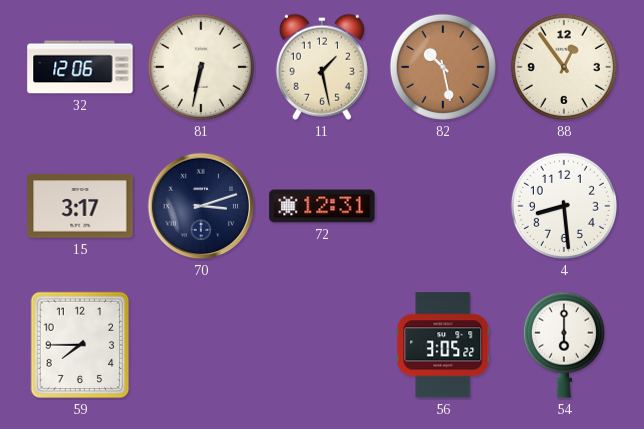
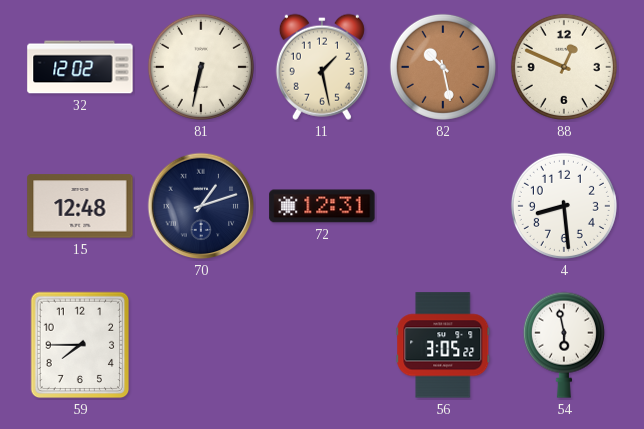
32: 12:06 -> 12:02 (80, 67)
88: 12:54 -> 12:49 (564, 67)
15: 3:17 -> 12:48 (80, 206)
70: 3:12 -> 1:12 (201, 206)
54: 6:00 -> 5:58 (564, 345)
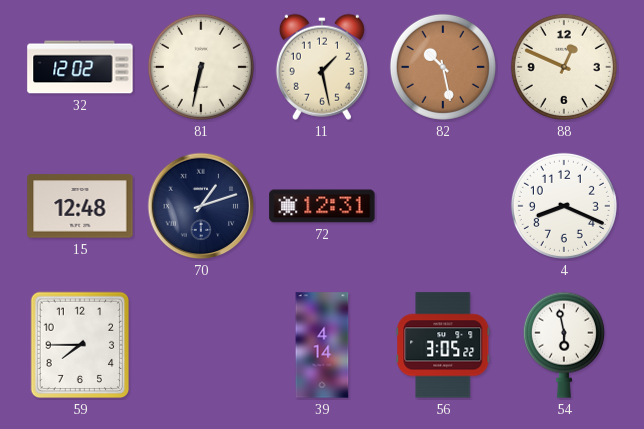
4: 8:29 -> 8:19 (564, 206)
39: none -> 4:14 (322, 345)
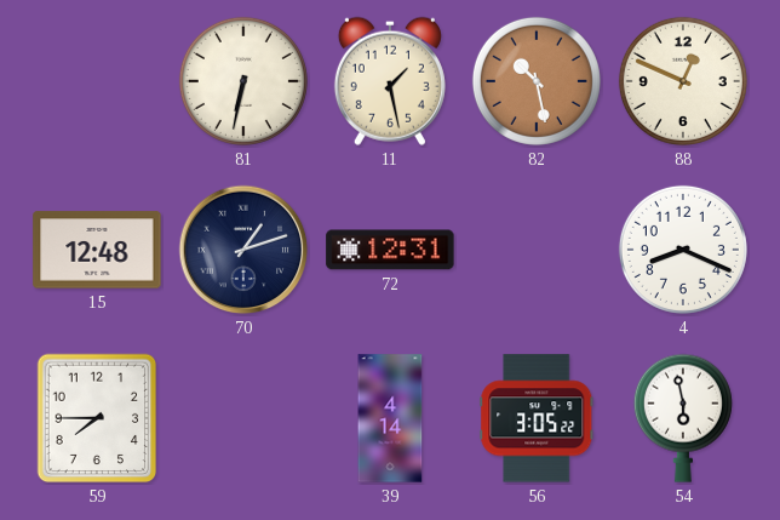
32: 12:02 -> none (80, 67)
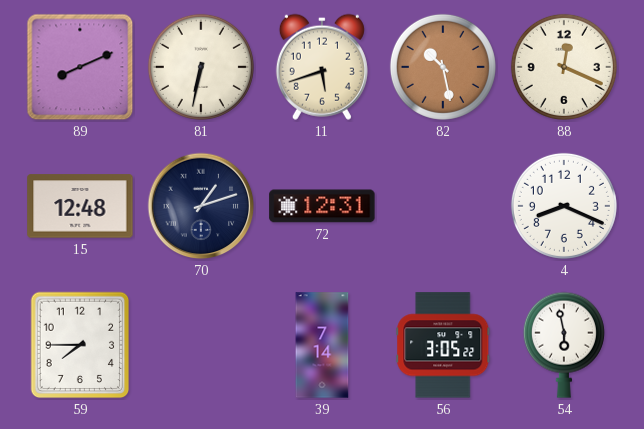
89: none -> 8:11 (80, 67)
11: 1:28 -> 5:42 (322, 67)
88: 12:49 -> 12:19 (564, 67)
39: 4:14 -> 7:14 (322, 345)
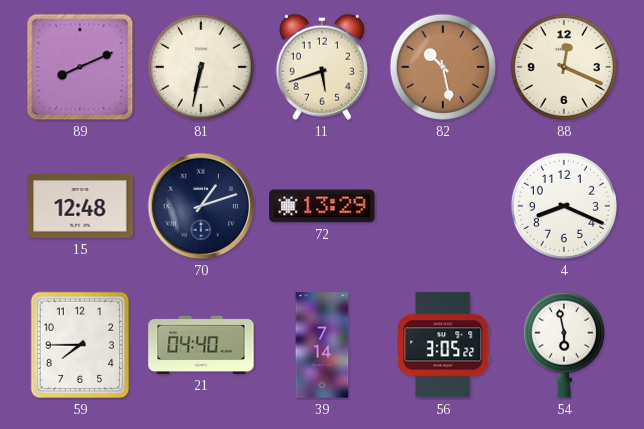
72: 12:31 -> 13:29 (322, 206)
21: none -> 04:40 (201, 345)
